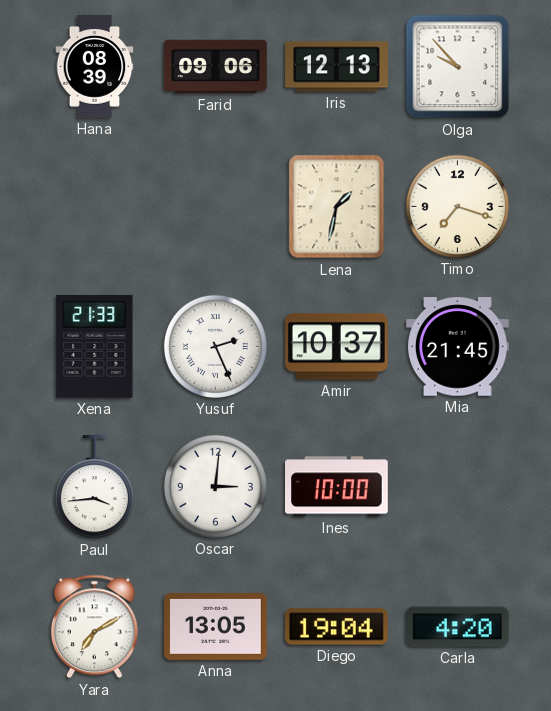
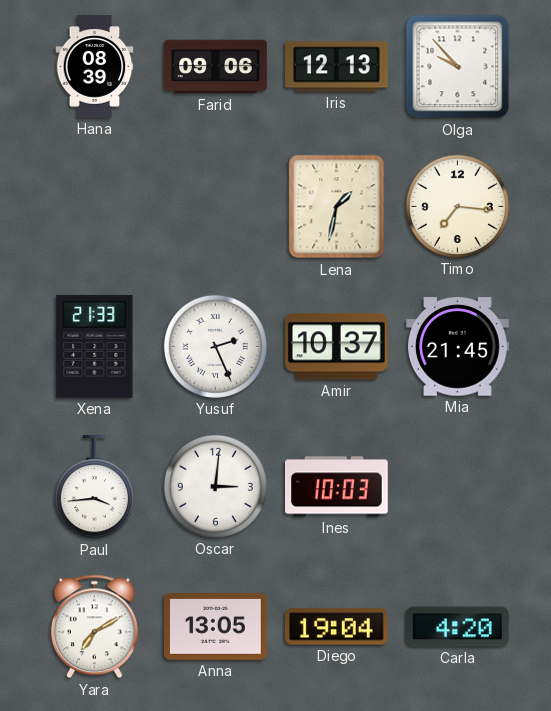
Timo: 7:18 -> 7:16 (457, 206)
Ines: 10:00 -> 10:03 (337, 487)
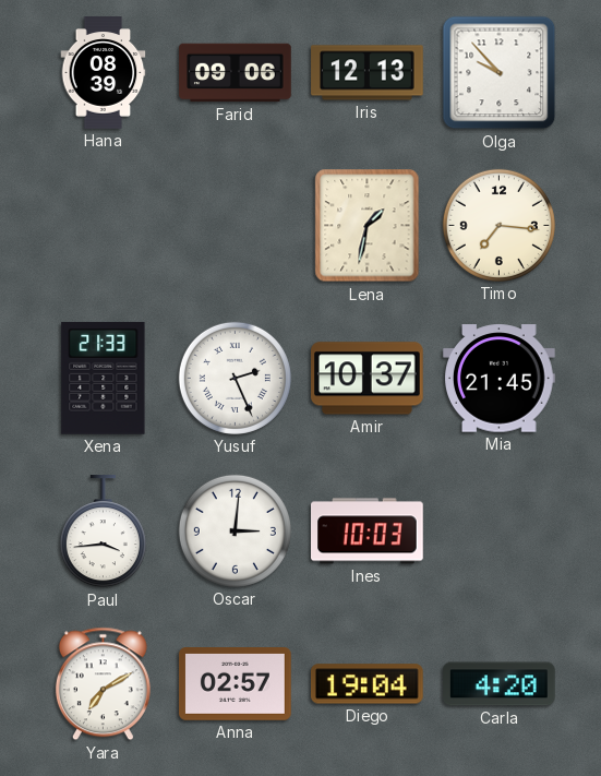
Anna: 13:05 -> 02:57 (236, 684)
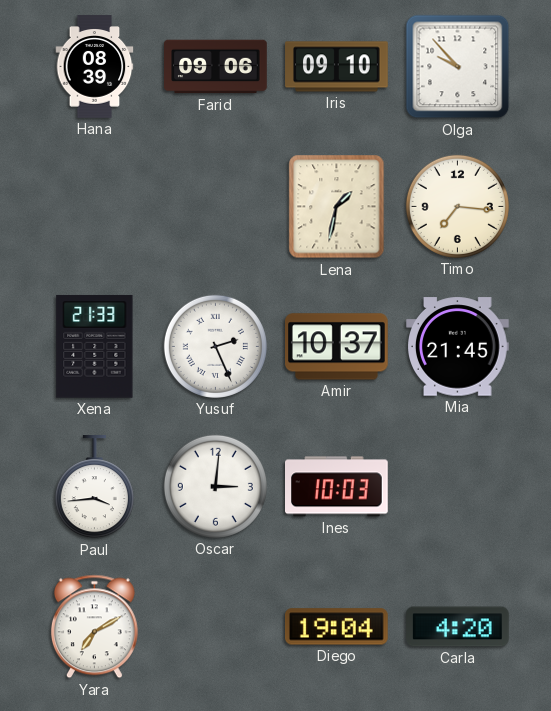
Iris: 12:13 -> 09:10 (337, 67)
Anna: 02:57 -> none (236, 684)
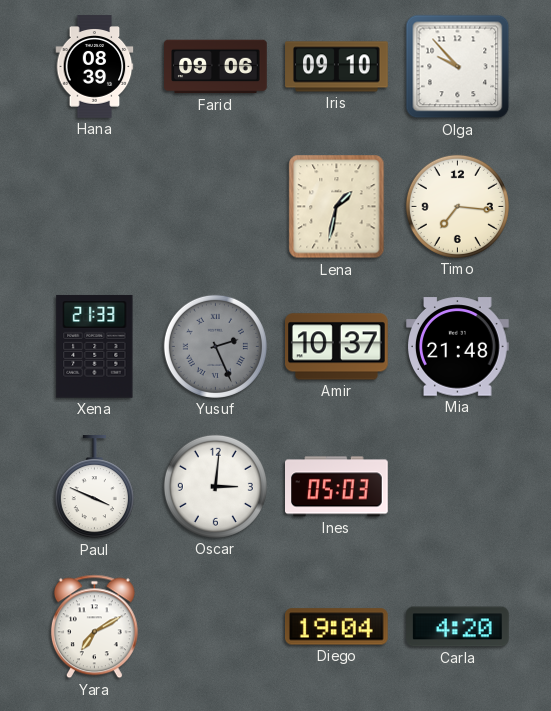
Yusuf dial: white -> grey (215, 346)
Mia: 21:45 -> 21:48 (458, 347)
Paul: 3:44 -> 3:49 (94, 487)
Ines: 10:03 -> 05:03 (337, 487)
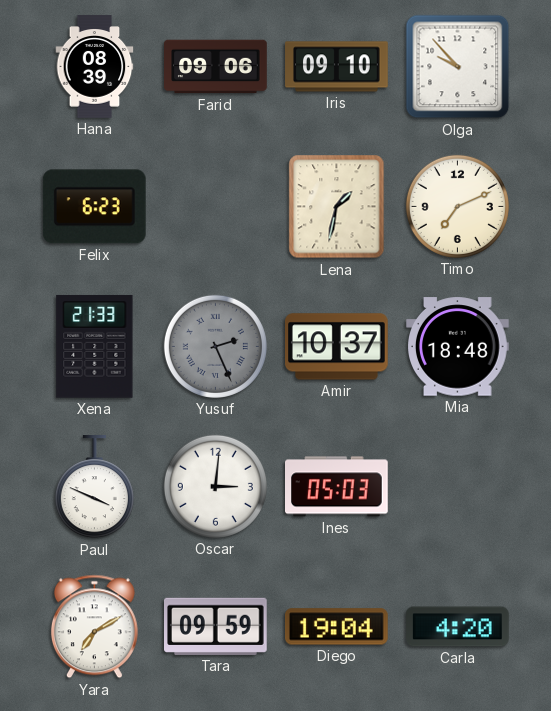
Felix: none -> 6:23 (94, 207)
Timo: 7:16 -> 7:11 (457, 206)
Mia: 21:48 -> 18:48 (458, 347)
Tara: none -> 09:59 (216, 626)
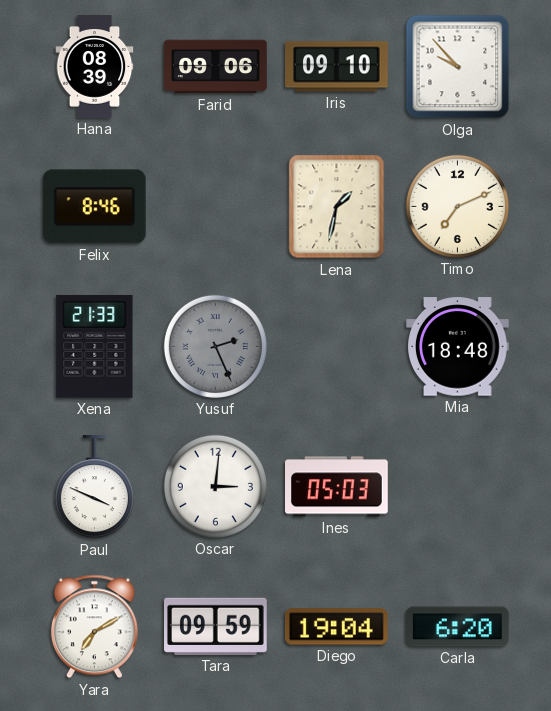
Felix: 6:23 -> 8:46 (94, 207)
Amir: 10:37 -> none (337, 347)
Carla: 4:20 -> 6:20 (458, 627)
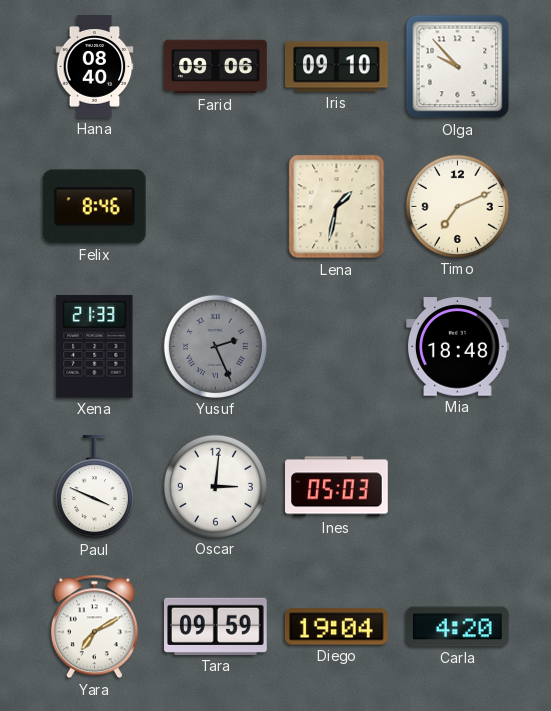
Hana: 08:39 -> 08:40 (95, 67)
Carla: 6:20 -> 4:20 (458, 627)
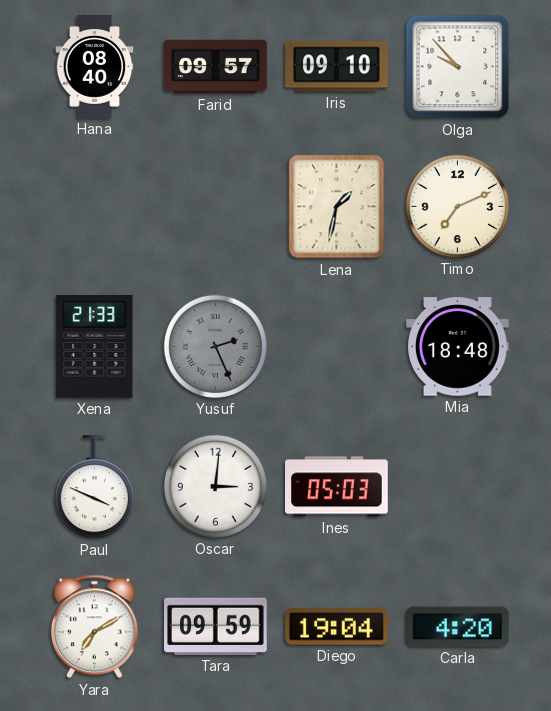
Farid: 09:06 -> 09:57 (216, 67)
Felix: 8:46 -> none (94, 207)
